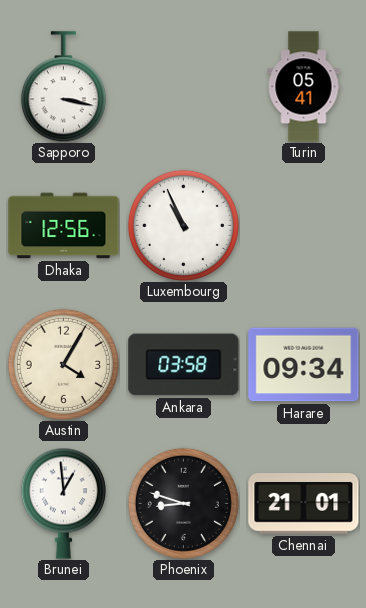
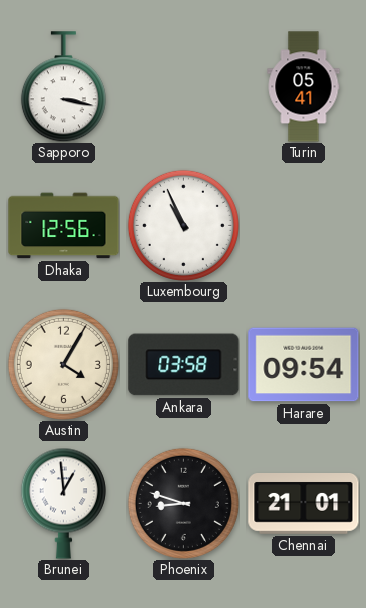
Harare: 09:34 -> 09:54 (304, 365)
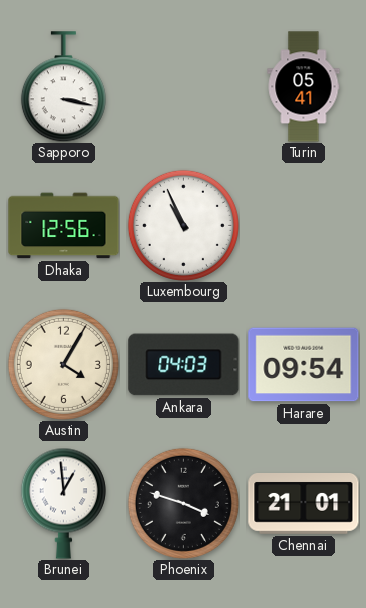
Ankara: 03:58 -> 04:03 (184, 365)
Phoenix: 8:48 -> 3:48 (183, 503)
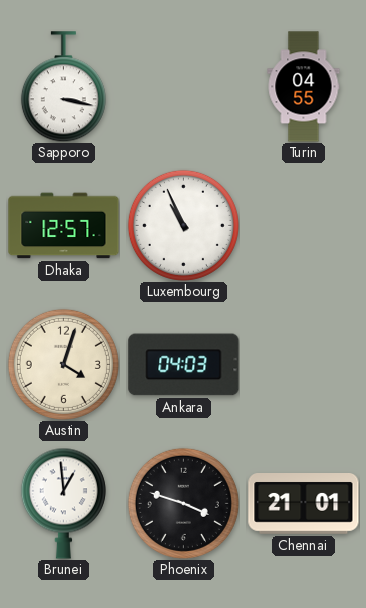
Turin: 05:41 -> 04:55 (304, 87)
Dhaka: 12:56 -> 12:57 (64, 226)
Austin: 4:05 -> 4:03 (63, 364)
Harare: 09:54 -> none (304, 365)
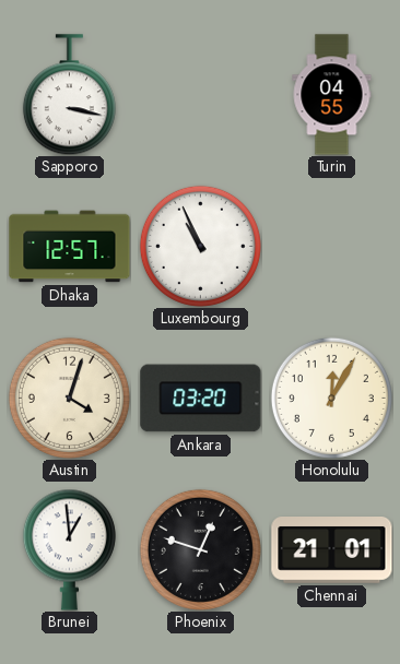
Ankara: 04:03 -> 03:20 (201, 399)
Honolulu: none -> 12:05 (331, 398)
Phoenix: 3:48 -> 12:48 (200, 549)
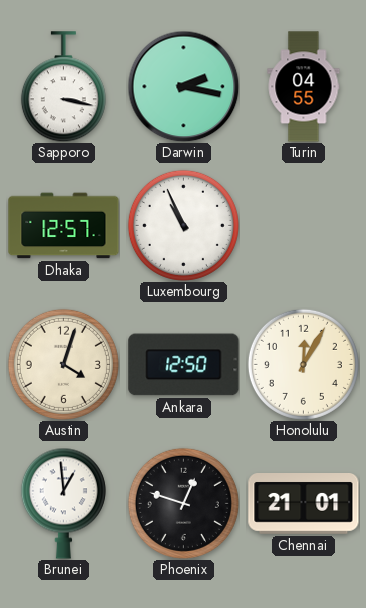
Darwin: none -> 2:17 (183, 86)
Ankara: 03:20 -> 12:50 (184, 365)
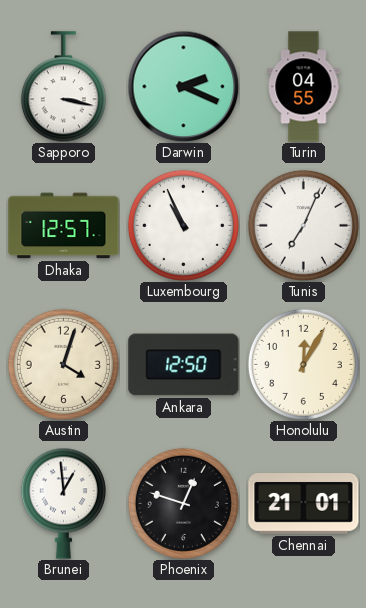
Darwin: 2:17 -> 2:19 (183, 86)
Tunis: none -> 7:04 (303, 225)
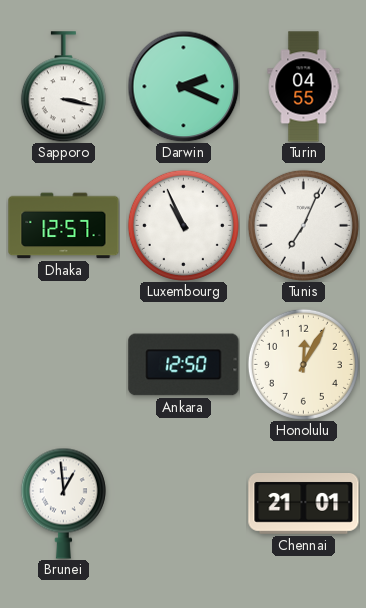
Austin: 4:03 -> none (63, 364)
Phoenix: 12:48 -> none (183, 503)
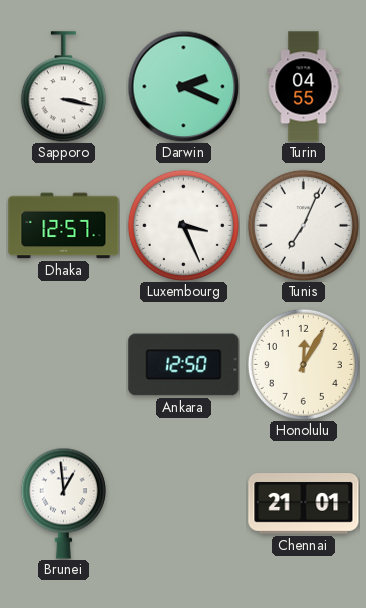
Luxembourg: 10:56 -> 3:26 (183, 225)
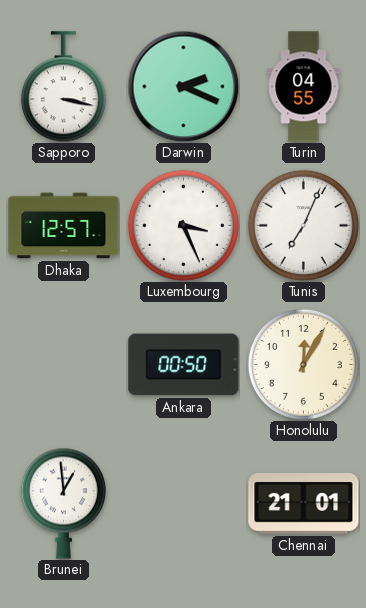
Ankara: 12:50 -> 00:50 (184, 365)
